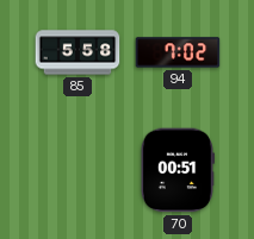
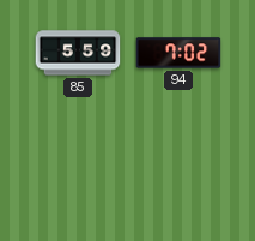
85: 5:58 -> 5:59 (78, 53)
70: 00:51 -> none (178, 170)
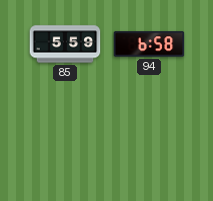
94: 7:02 -> 6:58 (149, 44)
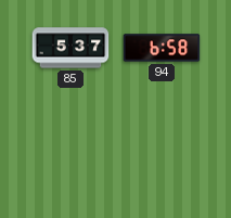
85: 5:59 -> 5:37 (70, 48)
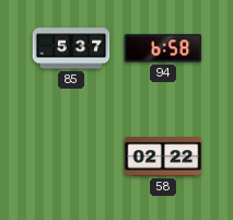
58: none -> 02:22 (163, 157)
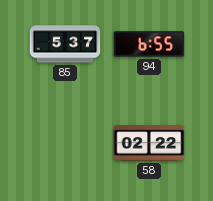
94: 6:58 -> 6:55 (149, 44)
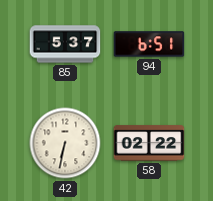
94: 6:55 -> 6:51 (149, 44)
42: none -> 6:32 (65, 143)
